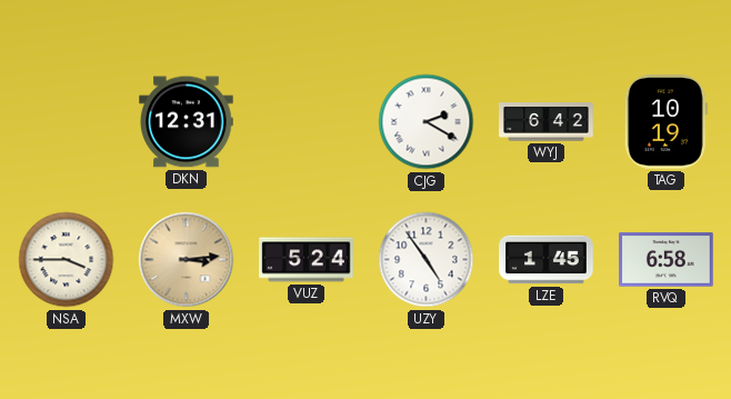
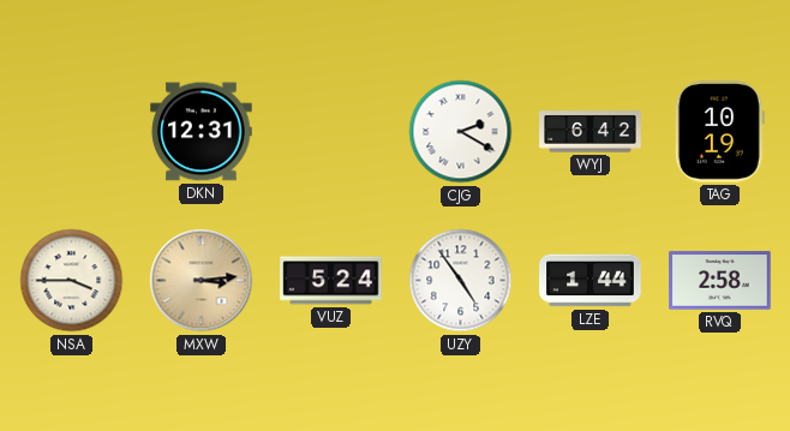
LZE: 1:45 -> 1:44 (591, 281)
RVQ: 6:58 -> 2:58 (720, 281)
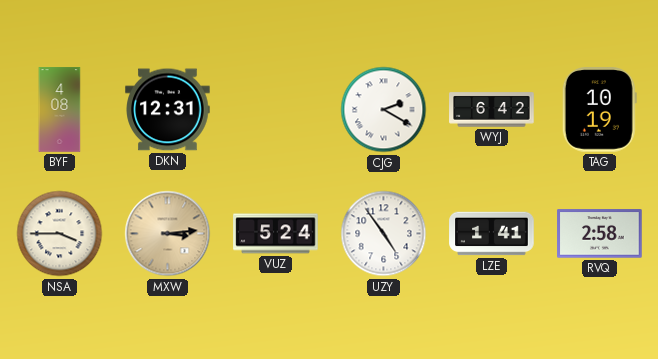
BYF: none -> 4:08 (60, 110)
LZE: 1:44 -> 1:41 (492, 234)
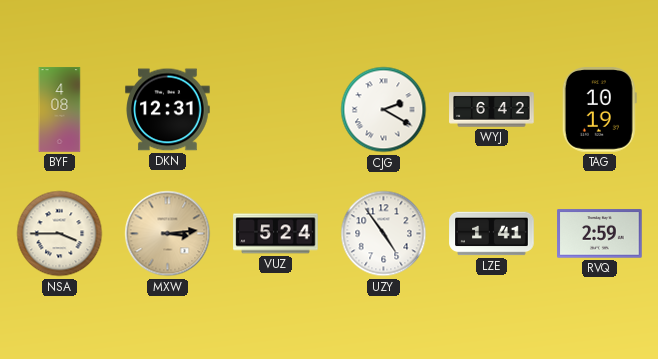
RVQ: 2:58 -> 2:59 (600, 234)
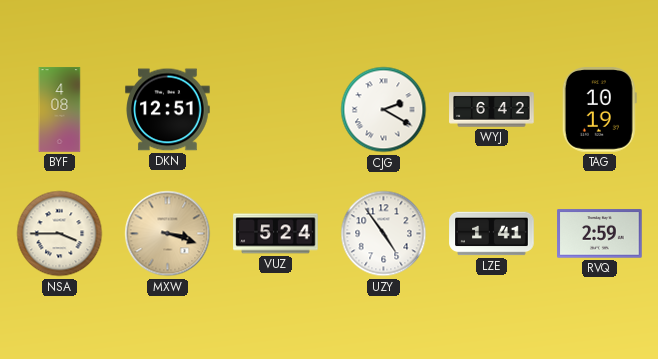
DKN: 12:31 -> 12:51 (168, 110)
MXW: 3:14 -> 3:18 (168, 234)
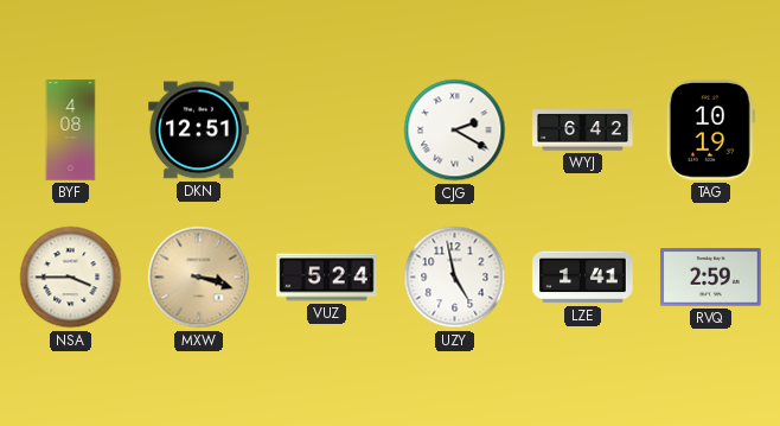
UZY: 4:54 -> 4:58 (455, 278)
